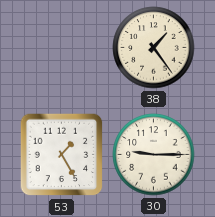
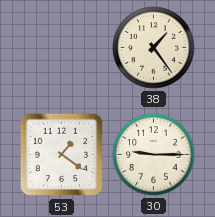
53: 1:25 -> 1:21 (62, 155)
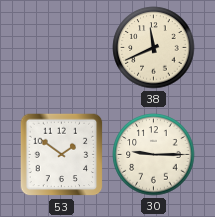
38: 1:24 -> 11:41 (154, 48)
53: 1:21 -> 1:51 (62, 155)
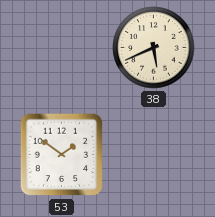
38: 11:41 -> 5:41 (154, 48)
30: 9:15 -> none (154, 155)
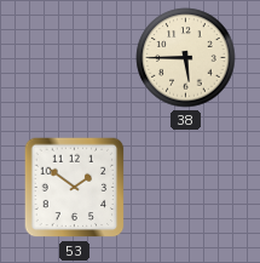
38: 5:41 -> 5:45 (186, 58)
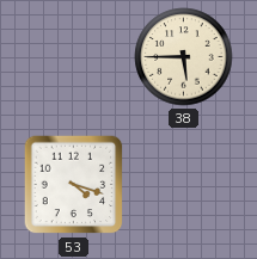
53: 1:51 -> 4:18 (74, 185)
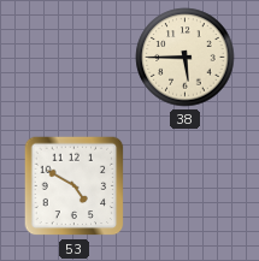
53: 4:18 -> 4:50 (75, 186)
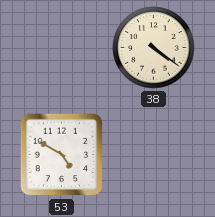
38: 5:45 -> 4:21 (154, 48)
